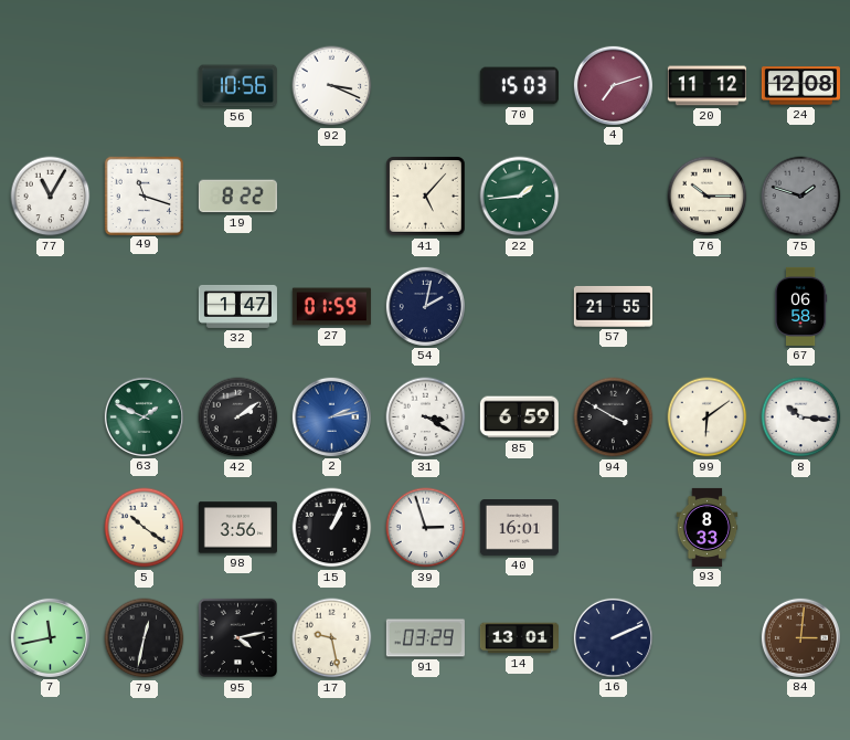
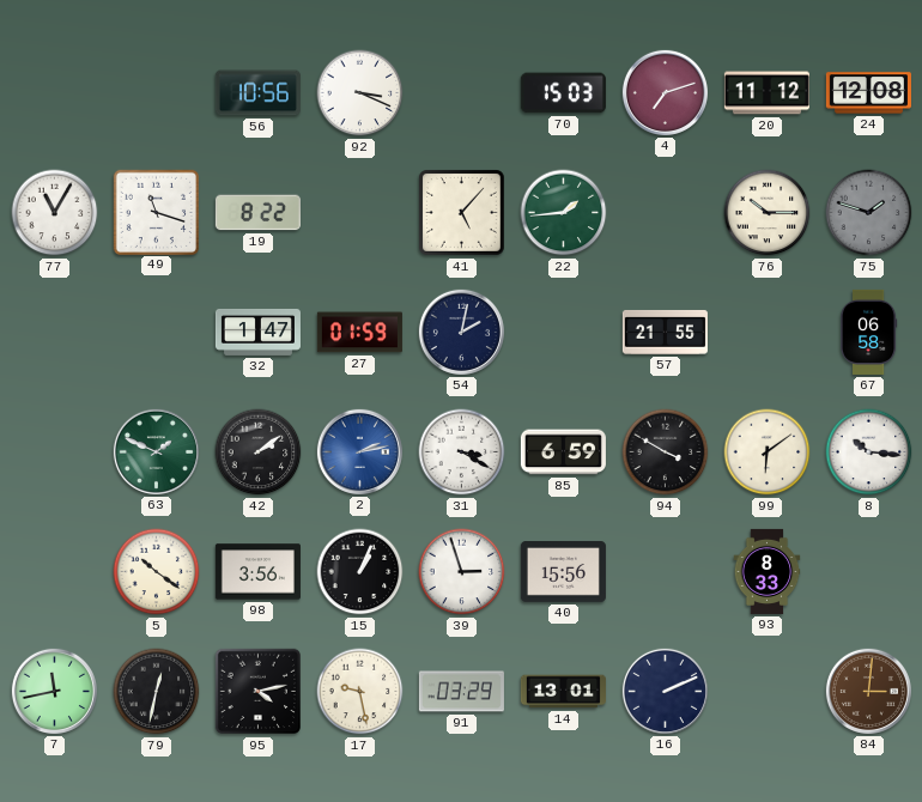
40: 16:01 -> 15:56 (563, 572)
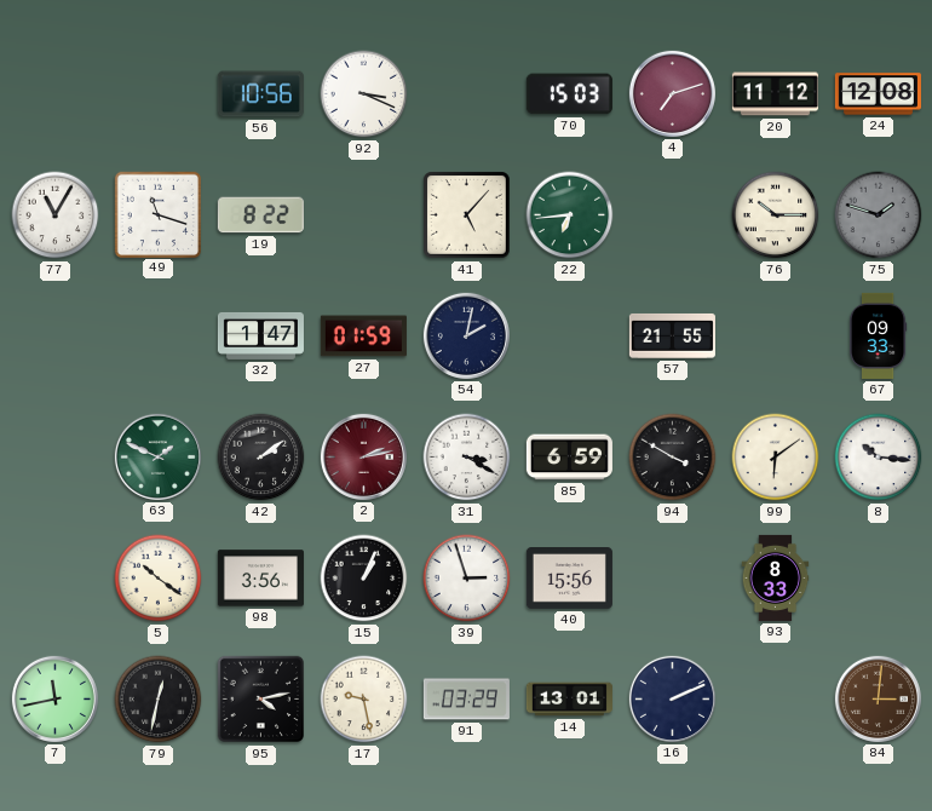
22: 1:44 -> 6:44 (570, 215)
67: 06:58 -> 09:33 (879, 335)
2 dial: blue -> burgundy (363, 456)
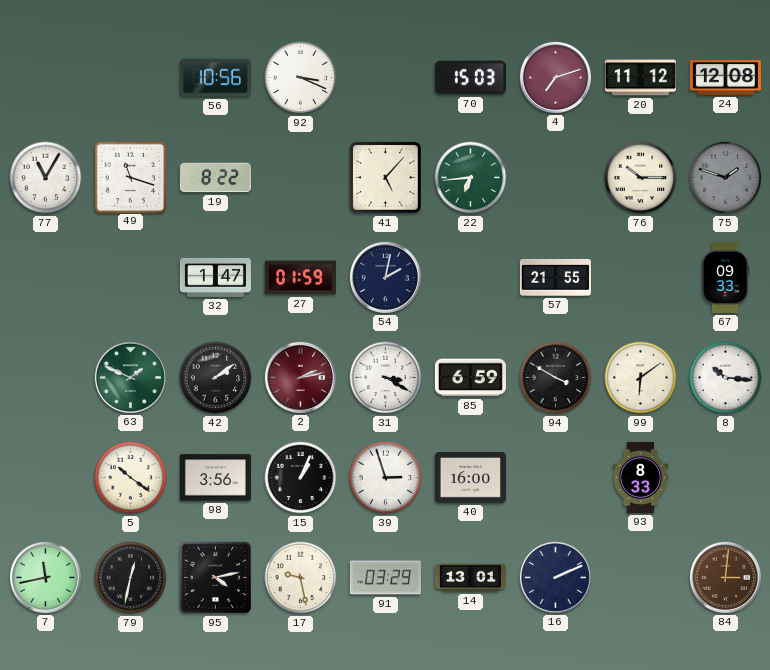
40: 15:56 -> 16:00 (470, 478)
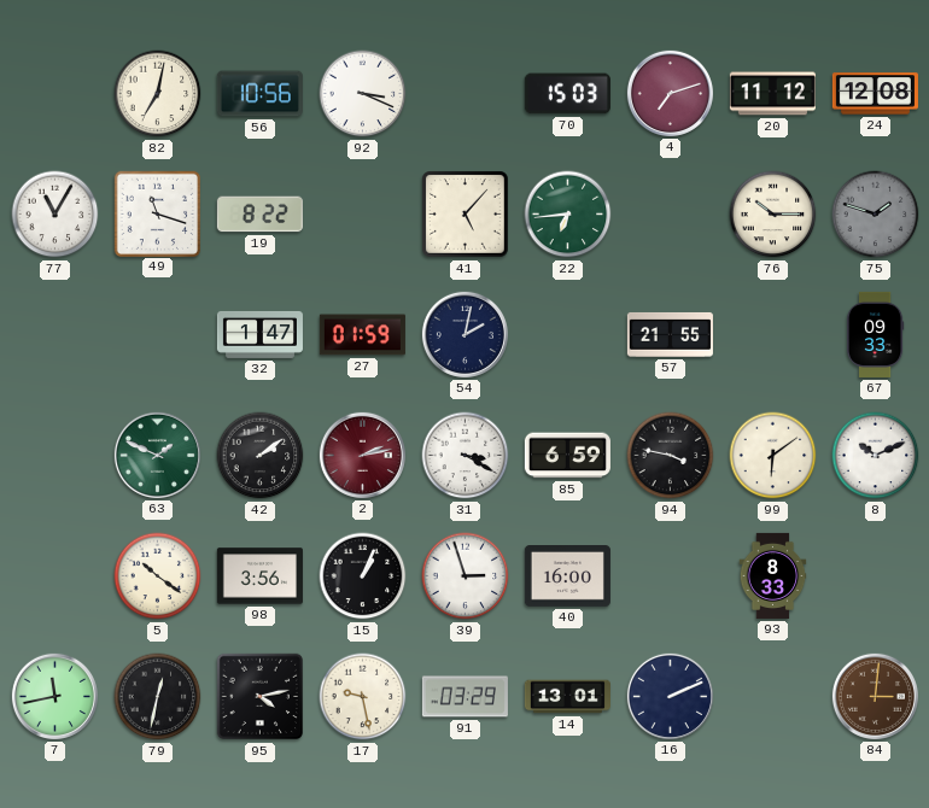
82: none -> 7:02 (158, 94)
94: 3:50 -> 3:47 (671, 456)
8: 10:16 -> 10:11 (876, 456)
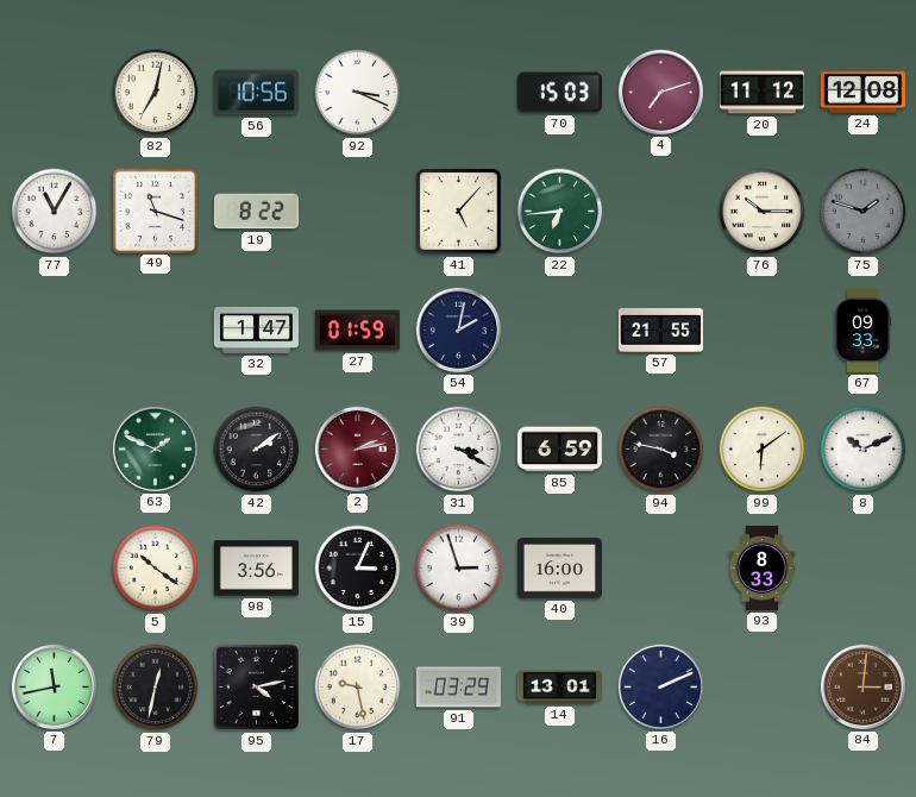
15: 1:04 -> 3:04 (358, 569)
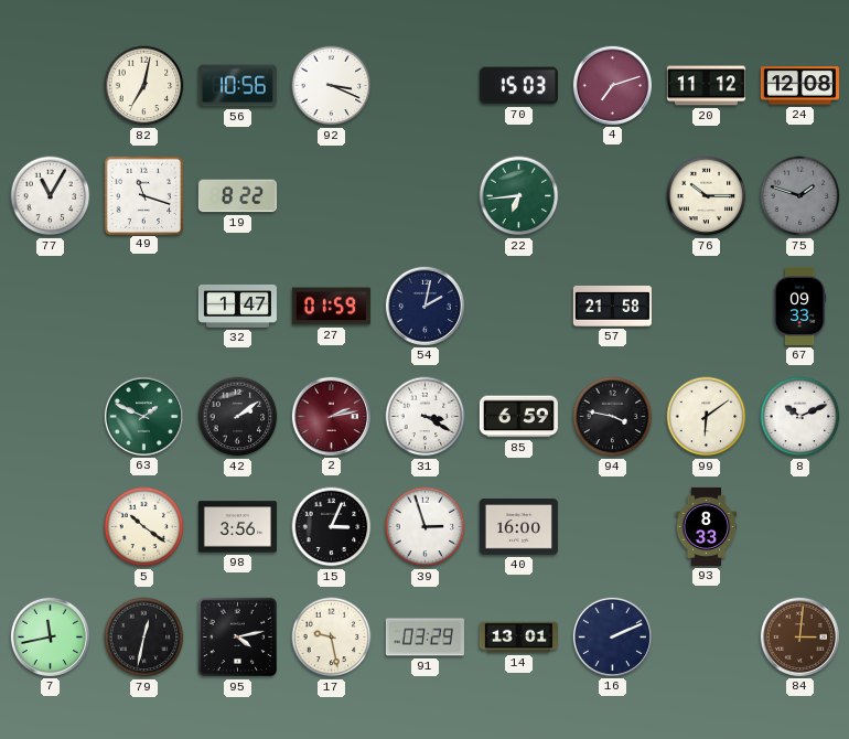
41: 5:07 -> none (459, 212)
57: 21:55 -> 21:58 (612, 306)
